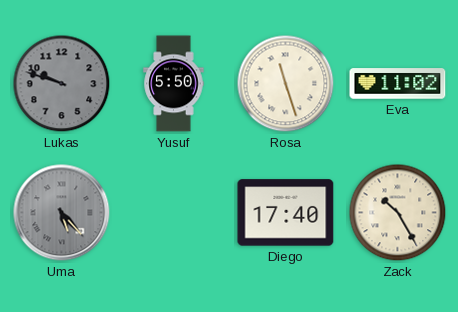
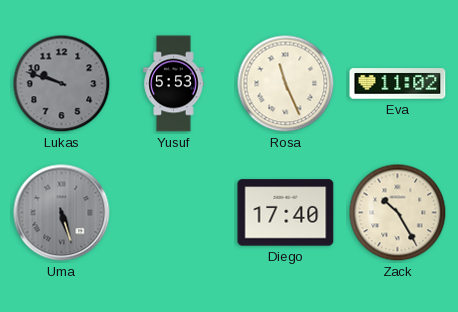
Yusuf: 5:50 -> 5:53 (174, 84)
Rosa: 11:27 -> 11:26 (286, 84)
Uma: 5:23 -> 5:27 (62, 213)
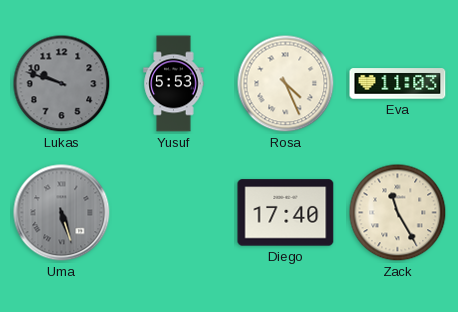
Rosa: 11:26 -> 4:26 (286, 84)
Eva: 11:02 -> 11:03 (398, 84)
Zack: 10:25 -> 11:25 (398, 213)
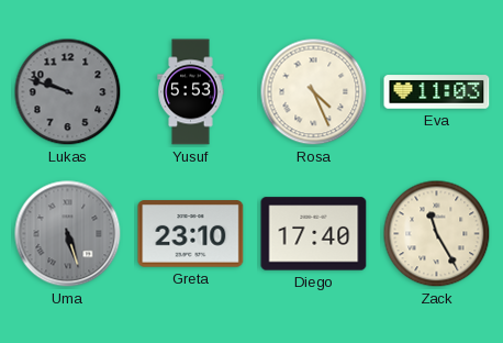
Greta: none -> 23:10 (191, 234)
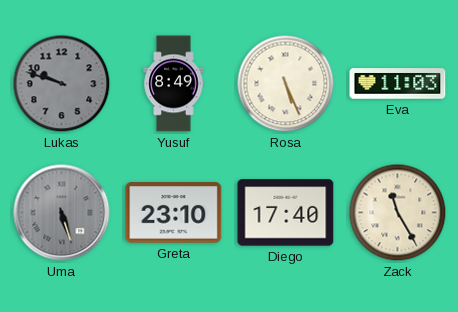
Yusuf: 5:53 -> 8:49 (174, 84)
Rosa: 4:26 -> 5:26 (286, 84)
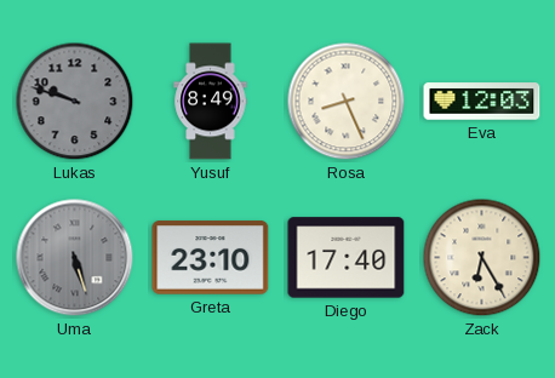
Rosa: 5:26 -> 8:26 (347, 102)
Eva: 11:03 -> 12:03 (482, 102)
Zack: 11:25 -> 6:25 (482, 258)
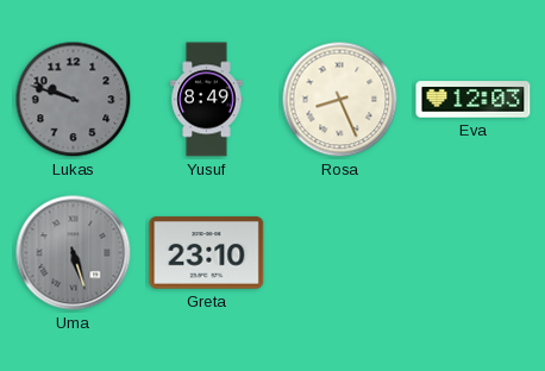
Diego: 17:40 -> none (347, 258)
Zack: 6:25 -> none (482, 258)
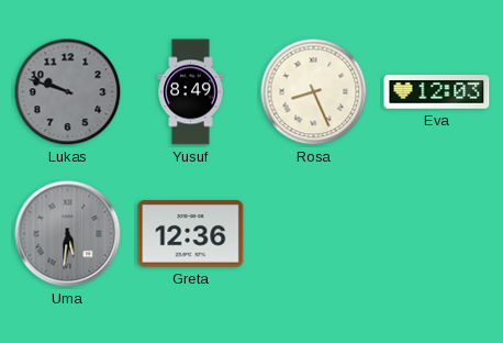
Uma: 5:27 -> 5:31 (68, 234)
Greta: 23:10 -> 12:36 (191, 234)
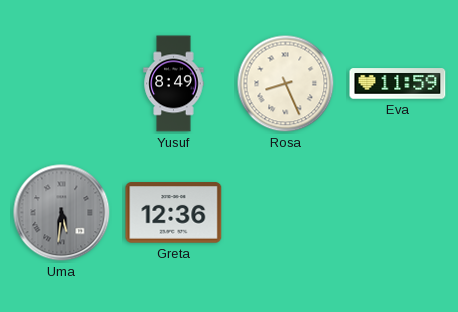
Lukas: 9:48 -> none (68, 92)
Eva: 12:03 -> 11:59 (398, 84)
